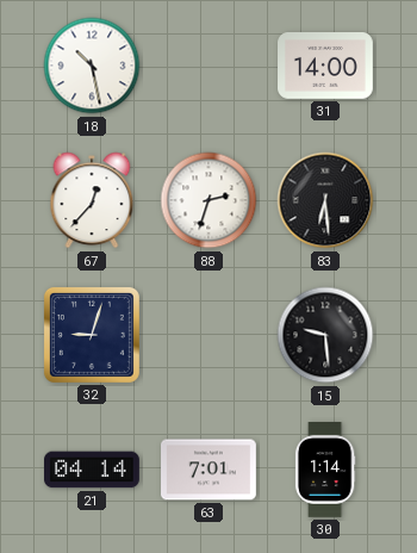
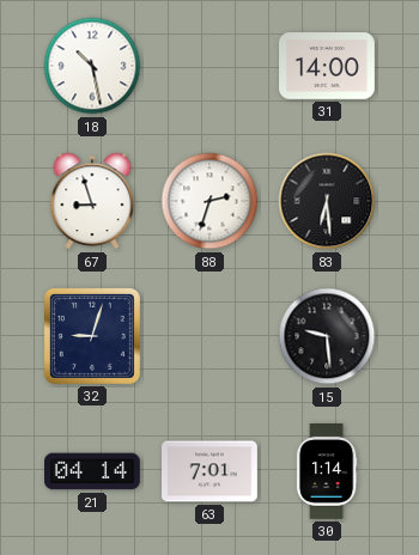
67: 12:37 -> 8:57 (92, 201)
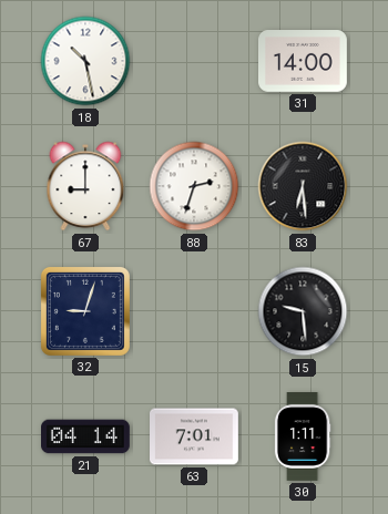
67: 8:57 -> 9:00 (85, 186)
30: 1:14 -> 1:11 (303, 438)
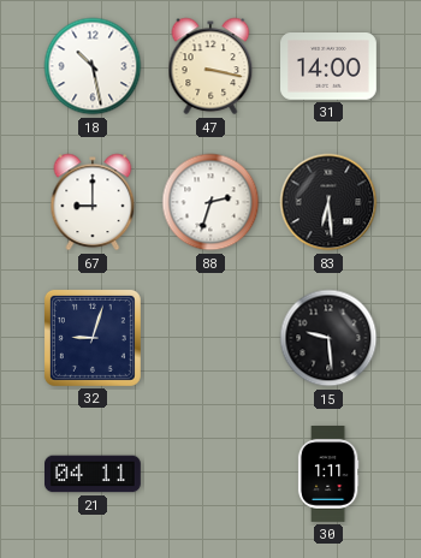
47: none -> 3:17 (210, 66)
21: 04:14 -> 04:11 (94, 474)
63: 7:01 -> none (195, 436)
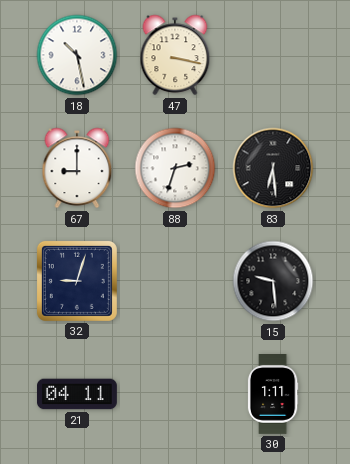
31: 14:00 -> none (330, 66)
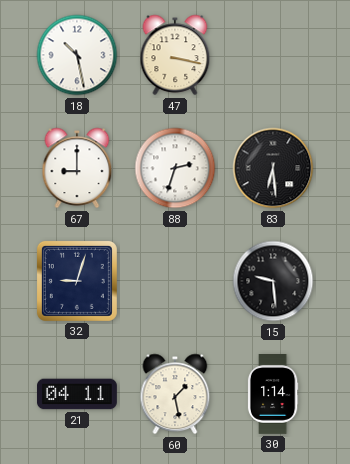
60: none -> 1:28 (175, 394)
30: 1:11 -> 1:14 (273, 395)
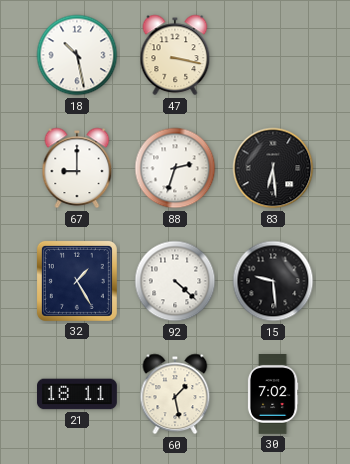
32: 9:03 -> 1:25 (77, 281)
92: none -> 4:22 (175, 281)
21: 04:11 -> 18:11 (78, 394)
30: 1:14 -> 7:02 (273, 395)
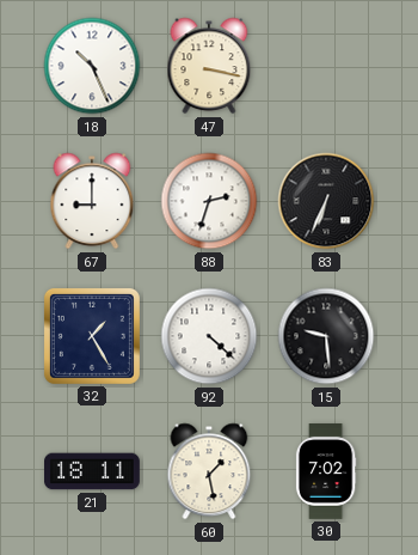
18: 10:28 -> 10:26 (92, 66)
83: 6:29 -> 6:34 (326, 201)
